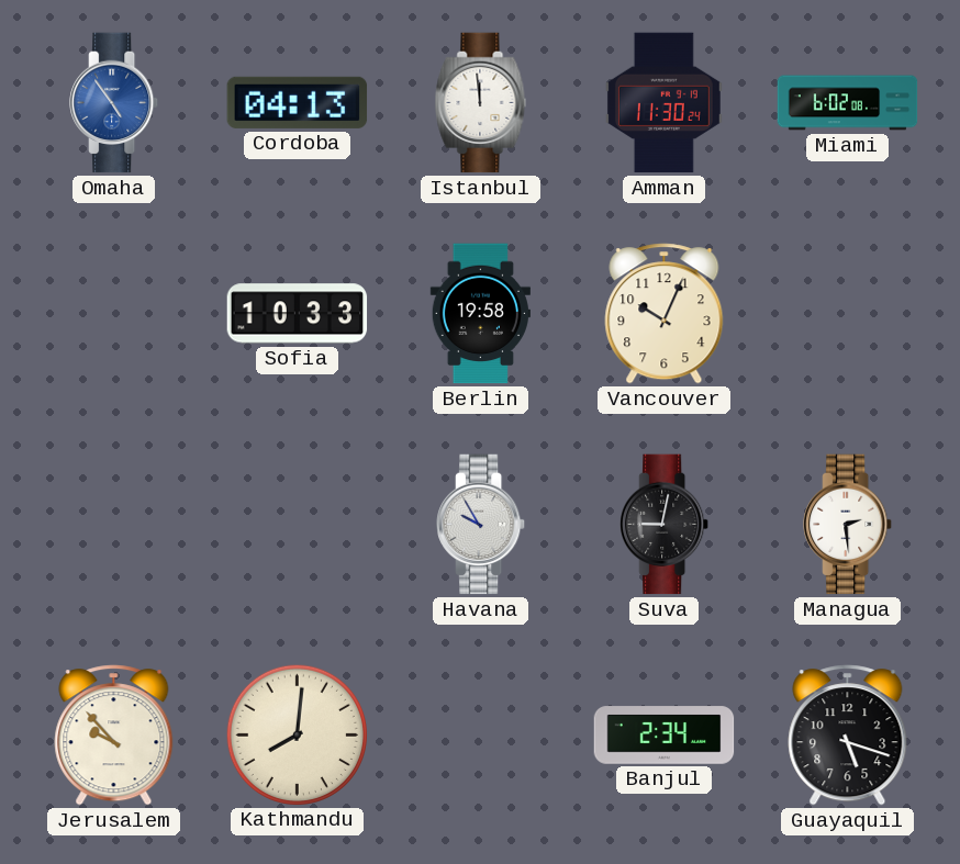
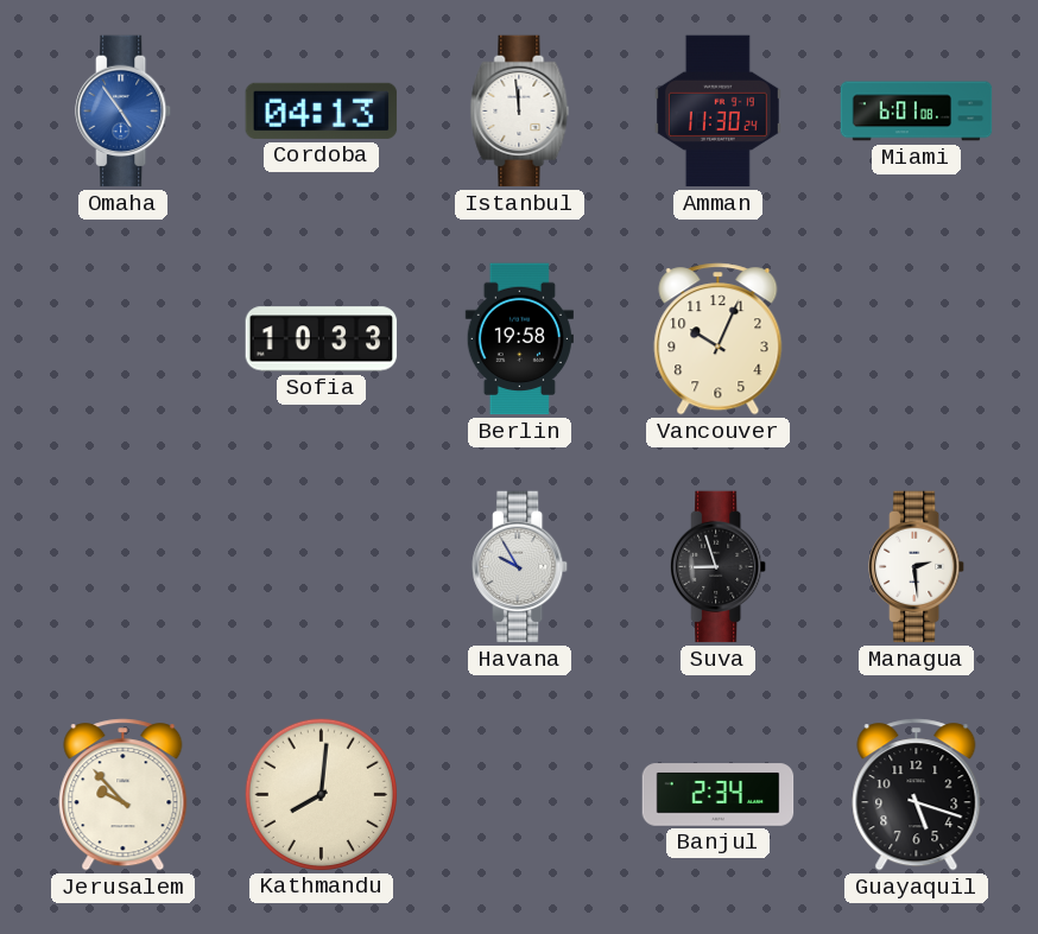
Miami: 6:02 -> 6:01 (917, 112)
Suva: 9:02 -> 8:57 (719, 567)
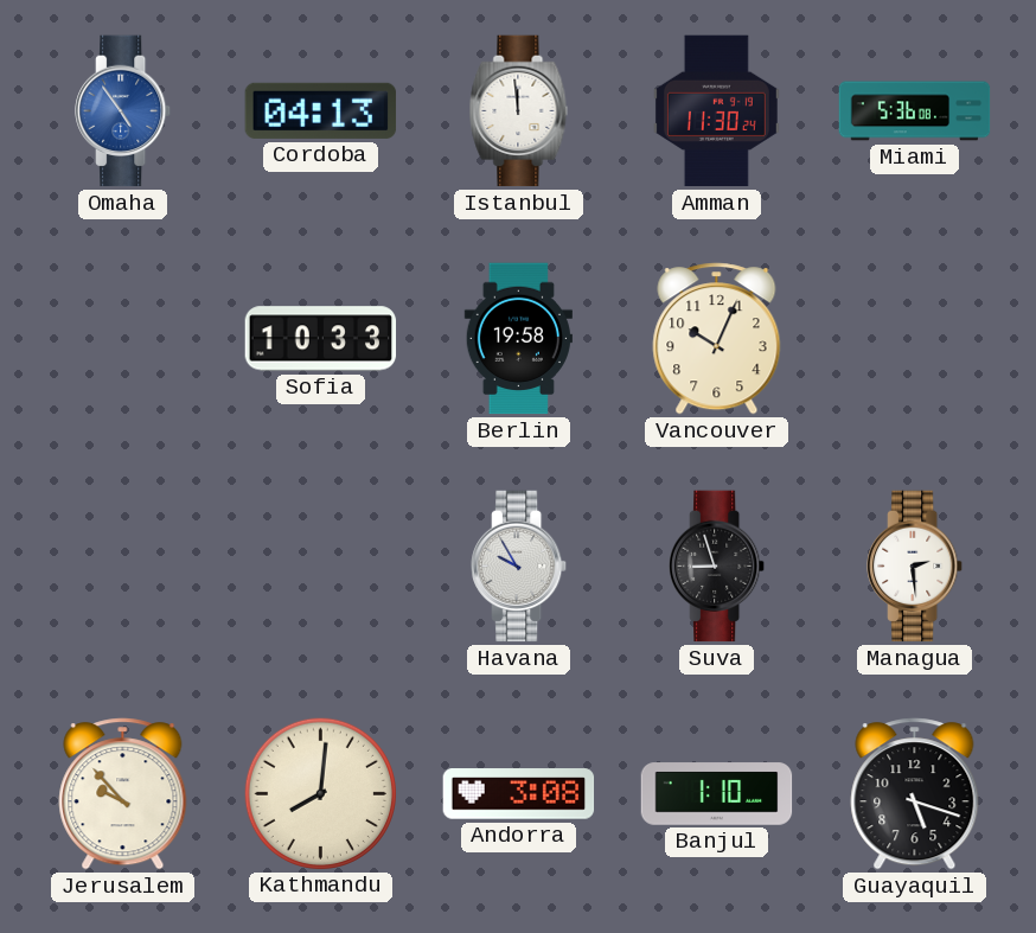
Miami: 6:01 -> 5:36 (915, 111)
Andorra: none -> 3:08 (519, 794)
Banjul: 2:34 -> 1:10 (717, 794)
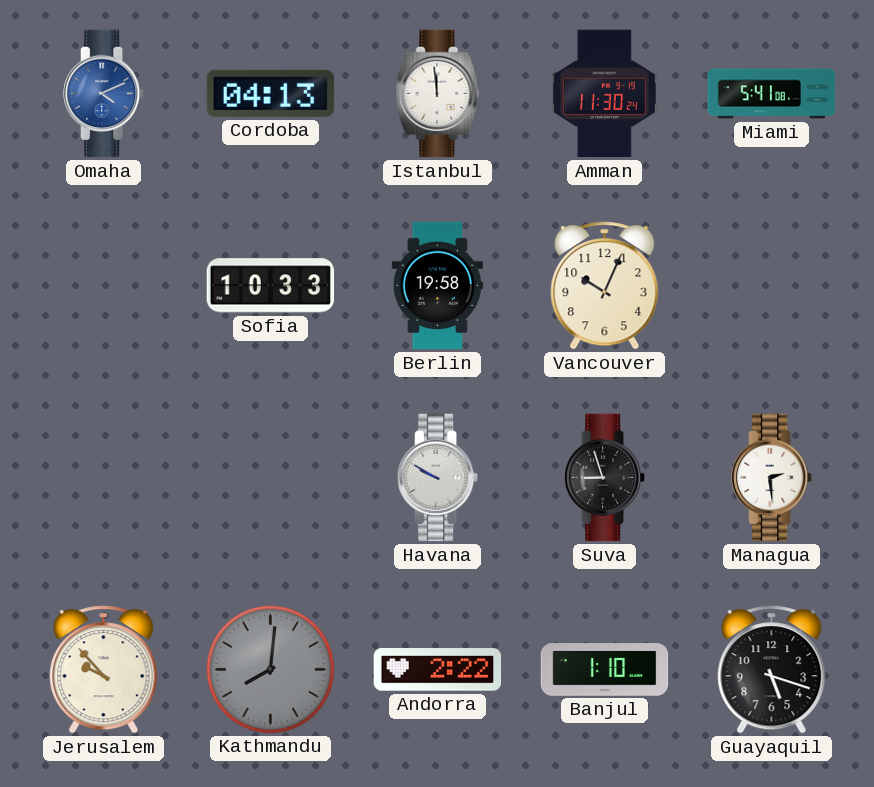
Omaha: 4:54 -> 4:11 (104, 94)
Miami: 5:36 -> 5:41 (772, 94)
Havana: 9:55 -> 9:50 (438, 478)
Kathmandu dial: cream -> grey (270, 669)
Andorra: 3:08 -> 2:22 (438, 670)
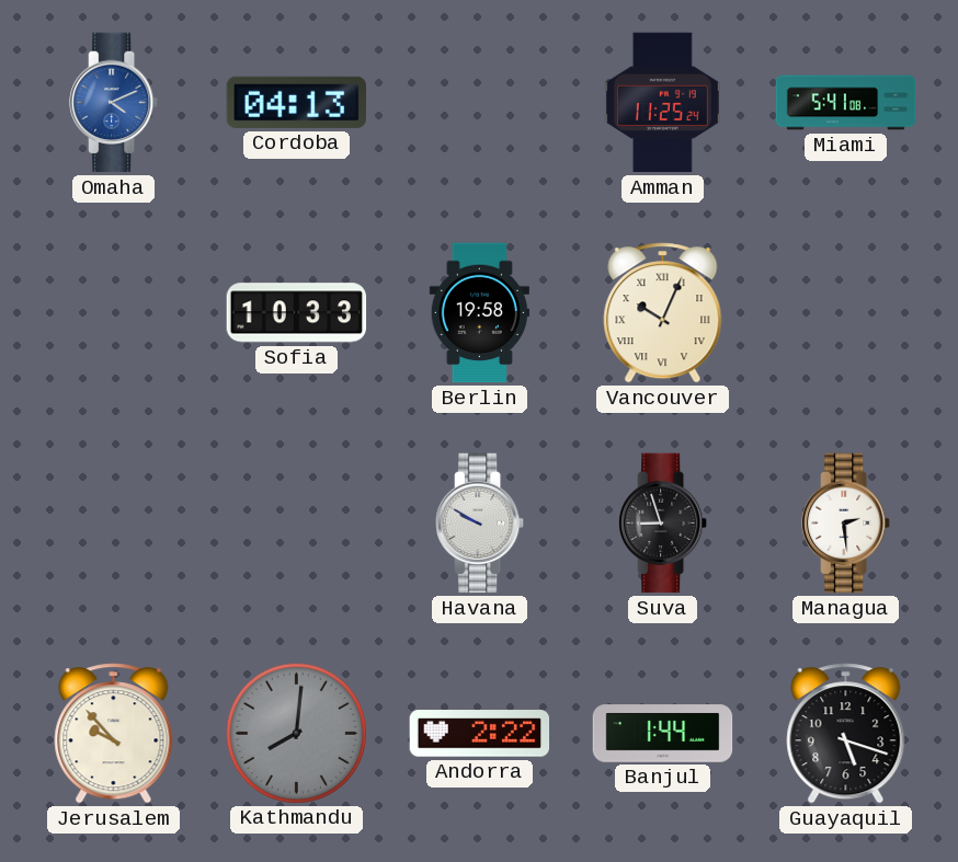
Istanbul: 11:59 -> none (438, 94)
Amman: 11:30 -> 11:25 (662, 103)
Vancouver numerals: Arabic -> Roman (663, 313)
Banjul: 1:10 -> 1:44 (663, 734)
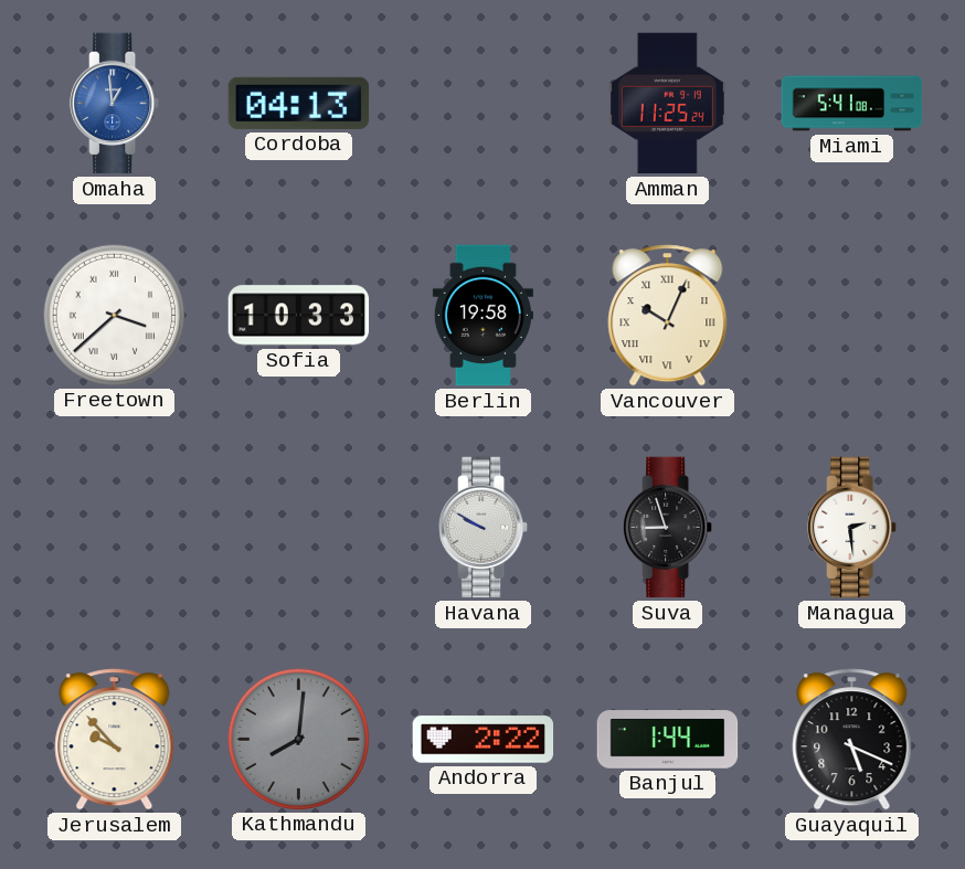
Omaha: 4:11 -> 12:59 (115, 104)
Freetown: none -> 3:38 (114, 315)
Guayaquil: 5:18 -> 5:19 (852, 740)
